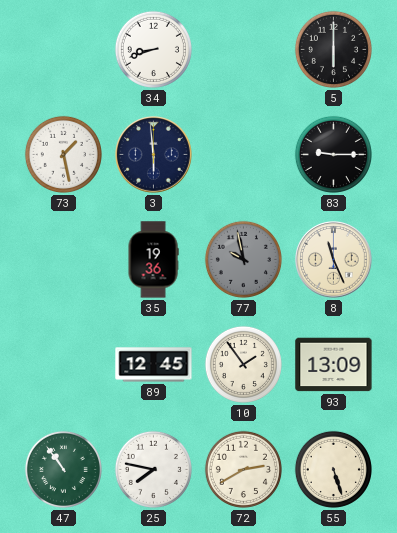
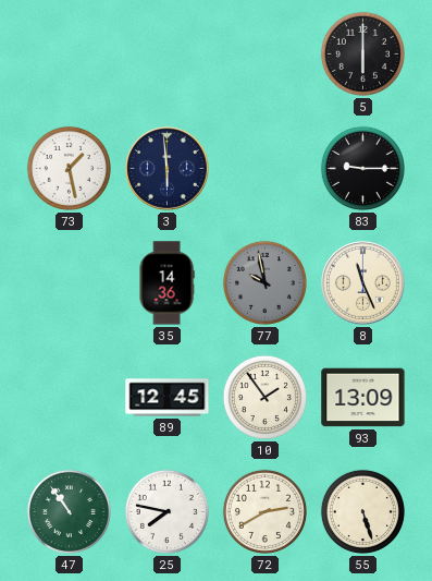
34: 8:42 -> none (153, 49)
35: 19:36 -> 14:36 (166, 283)
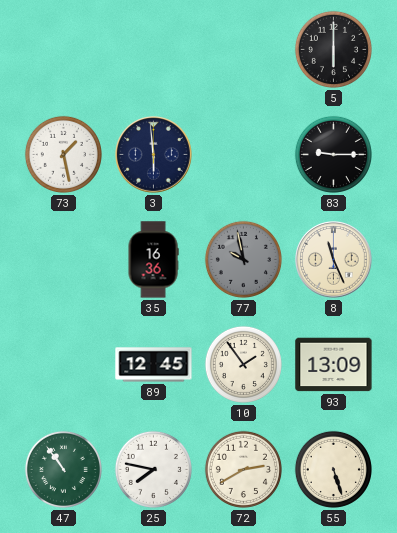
35: 14:36 -> 16:36 (153, 260)
